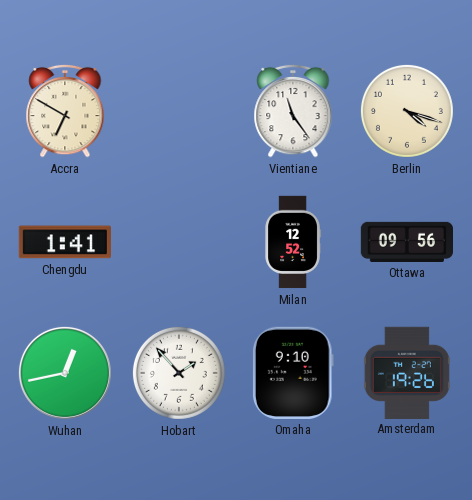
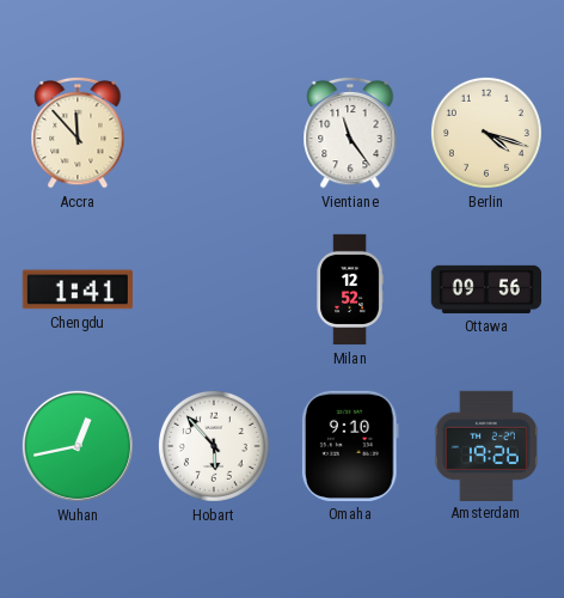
Accra: 6:50 -> 11:53 (78, 133)
Hobart: 1:53 -> 5:53 (214, 446)
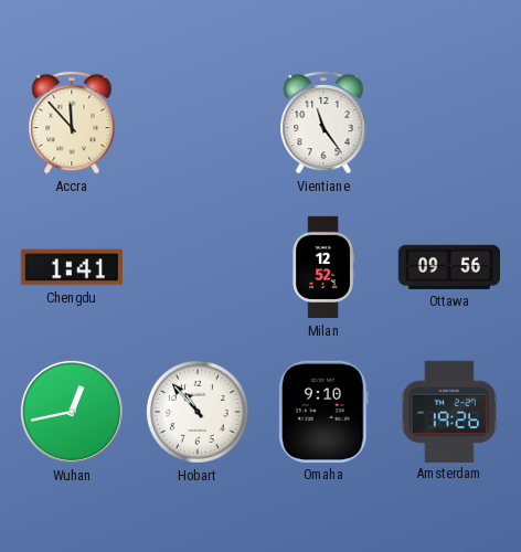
Berlin: 4:18 -> none (486, 133)
Hobart: 5:53 -> 10:53 (198, 412)
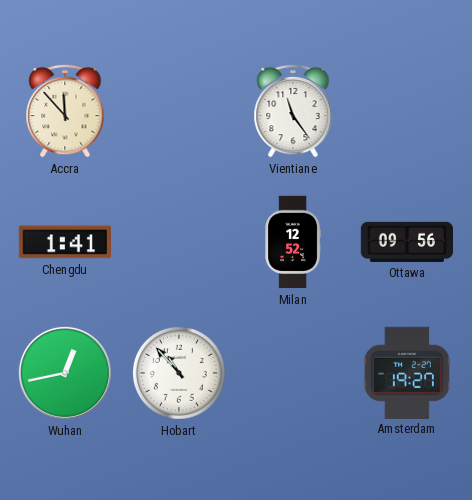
Omaha: 9:10 -> none (323, 412)
Amsterdam: 19:26 -> 19:27 (407, 372)
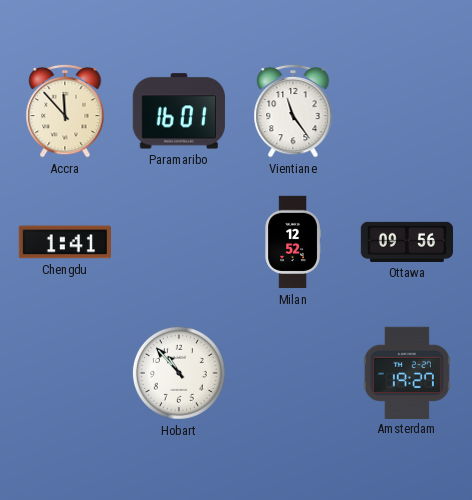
Paramaribo: none -> 16:01 (179, 111)
Wuhan: 12:43 -> none (65, 373)
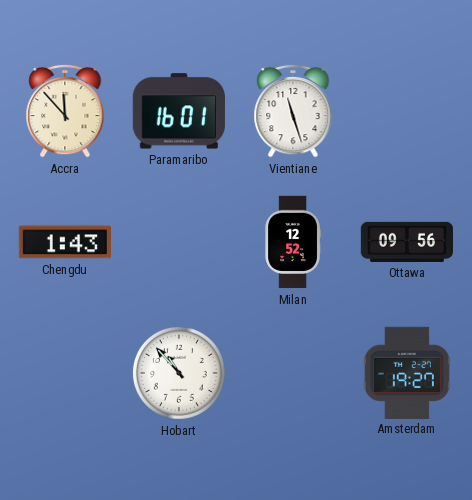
Vientiane: 11:24 -> 11:27 (293, 111)
Chengdu: 1:41 -> 1:43 (65, 242)
